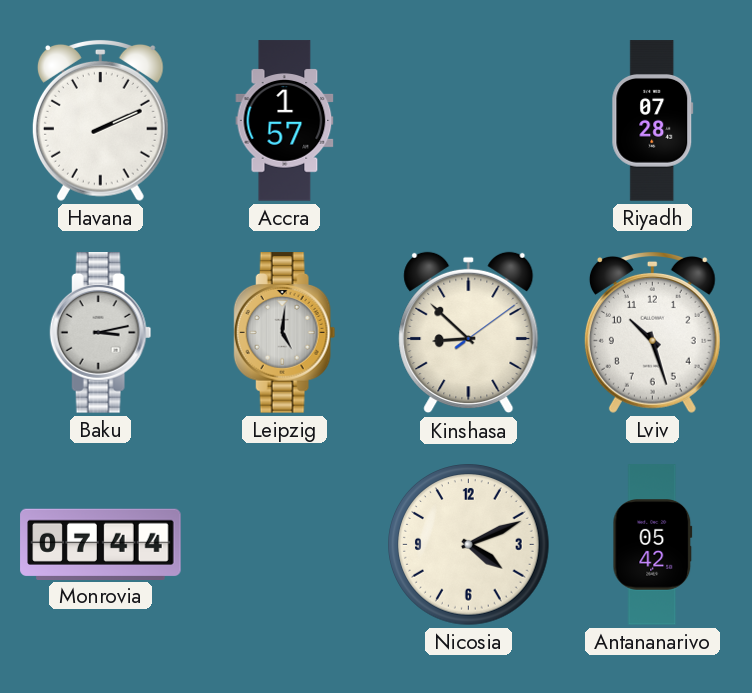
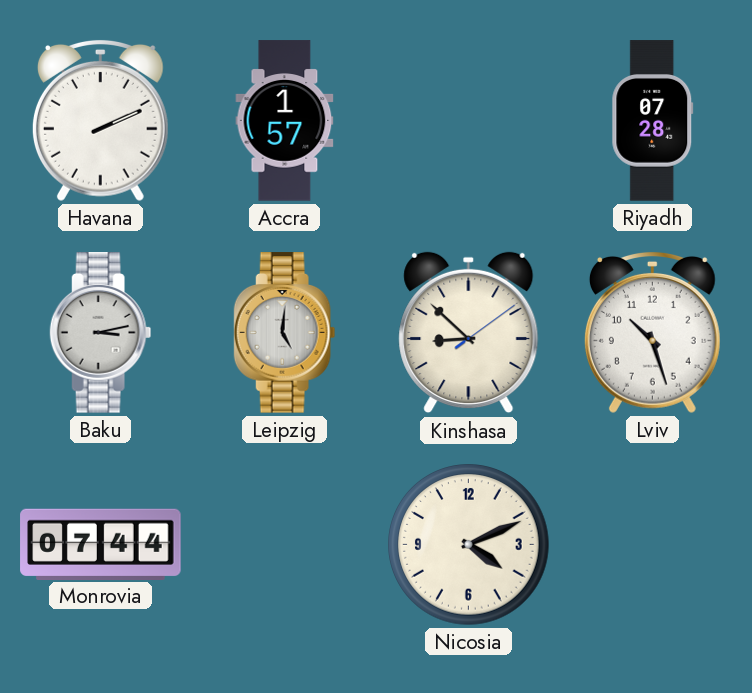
Antananarivo: 05:42 -> none (653, 545)
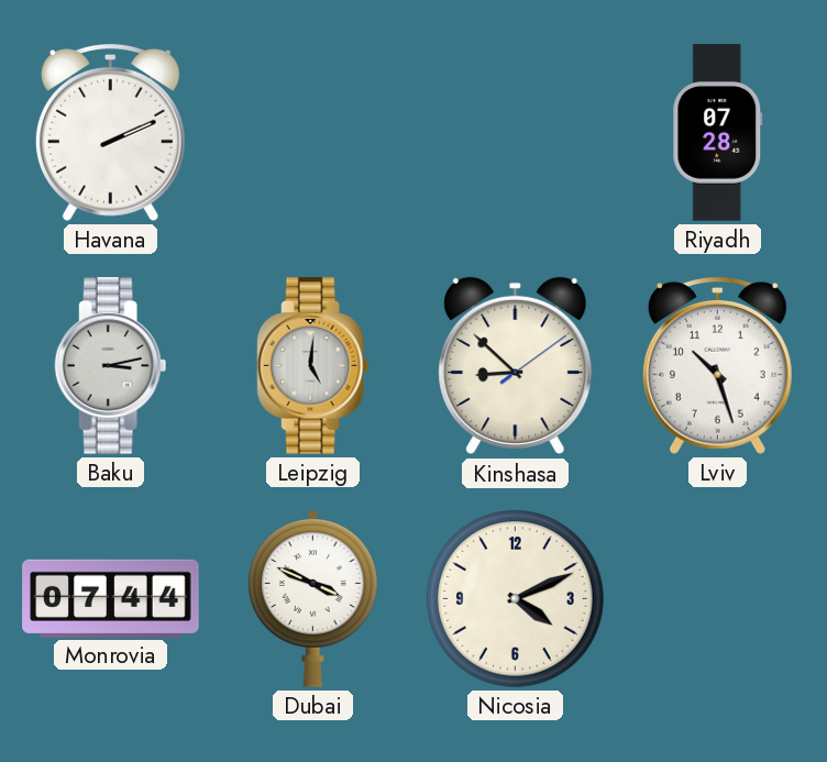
Accra: 1:57 -> none (285, 121)
Dubai: none -> 3:49 (313, 598)
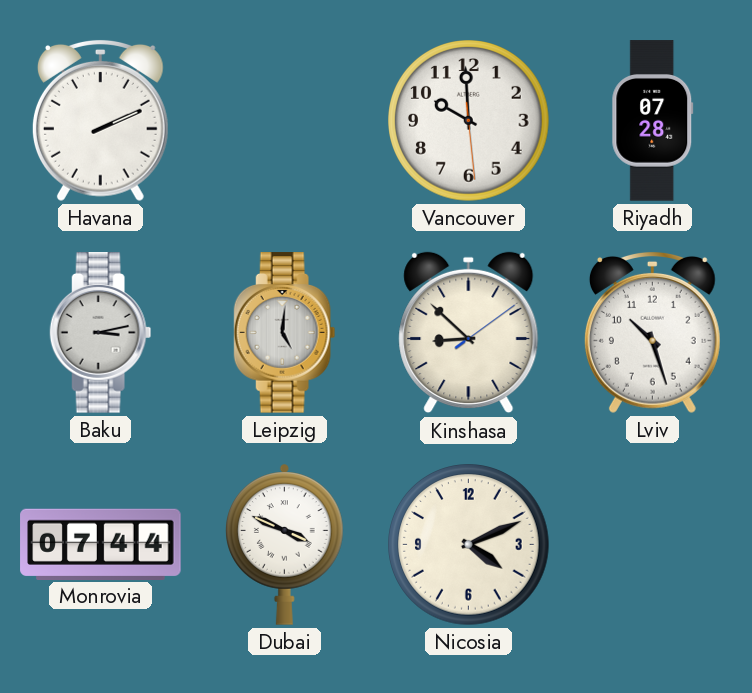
Vancouver: none -> 9:59 (469, 121)
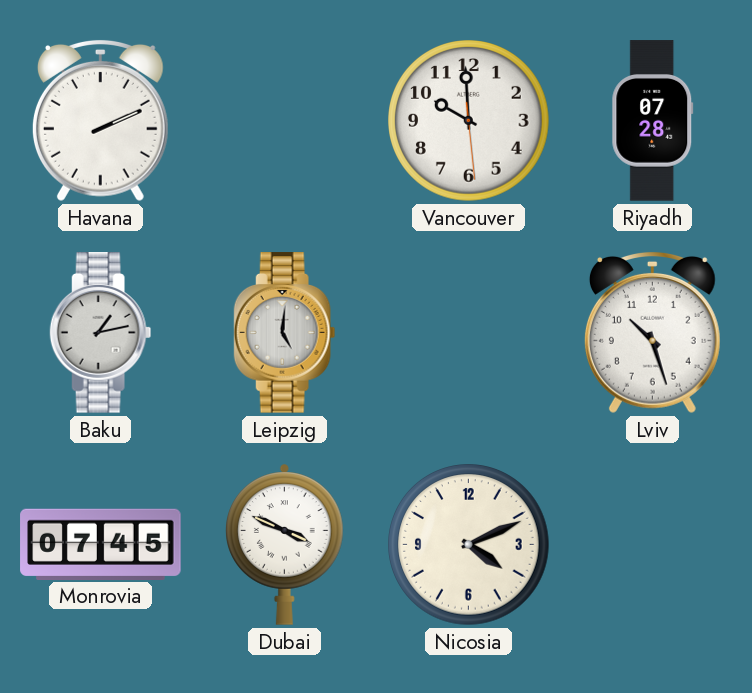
Baku: 3:13 -> 1:13 (101, 333)
Kinshasa: 8:52 -> none (469, 333)
Monrovia: 07:44 -> 07:45 (101, 544)
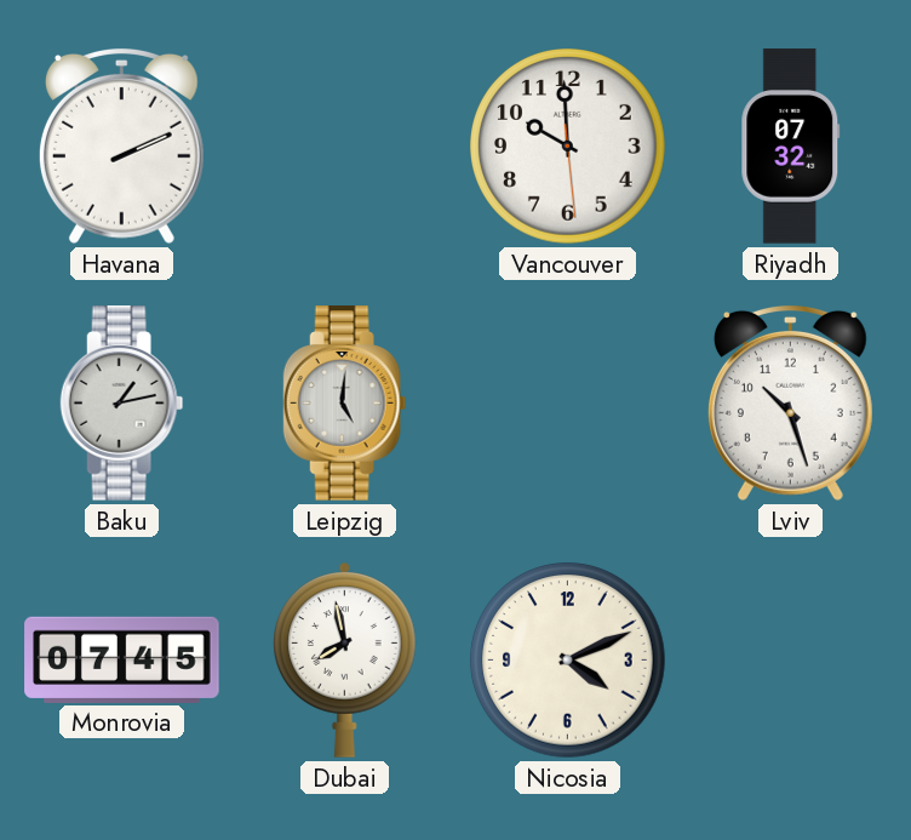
Riyadh: 07:28 -> 07:32 (791, 147)
Dubai: 3:49 -> 7:58 (345, 659)
